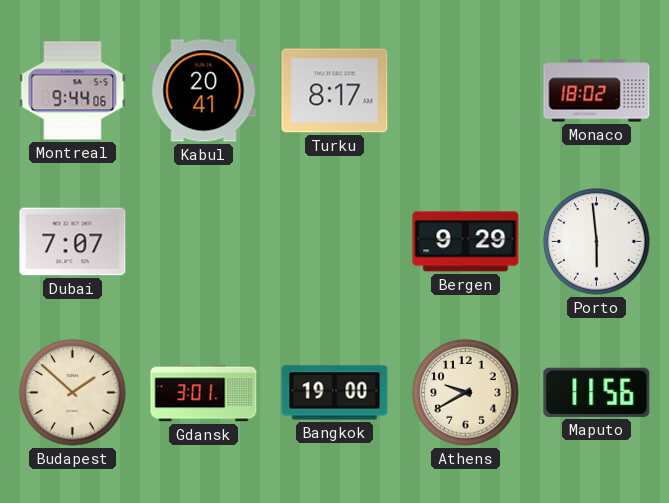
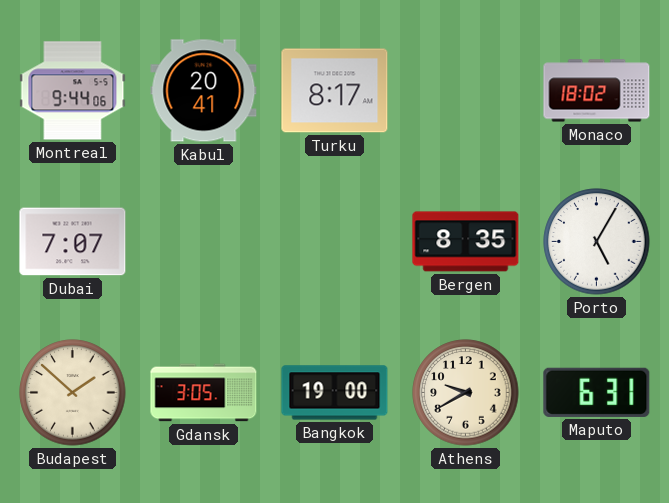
Bergen: 9:29 -> 8:35 (466, 242)
Porto: 5:59 -> 5:05 (597, 242)
Gdansk: 3:01 -> 3:05 (204, 393)
Maputo: 11:56 -> 6:31 (597, 392)
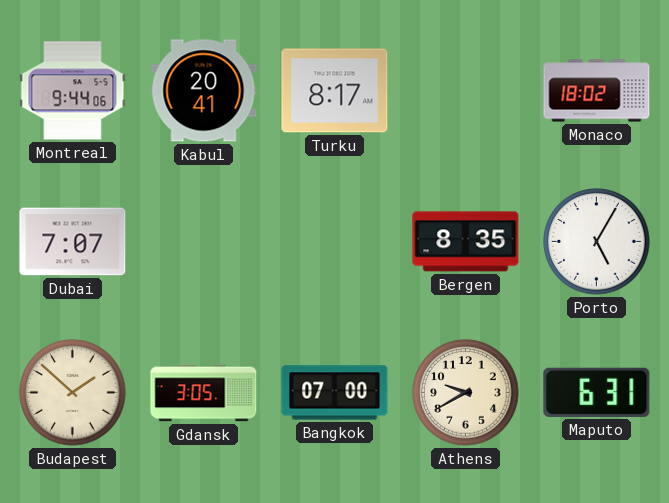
Bangkok: 19:00 -> 07:00 (335, 393)
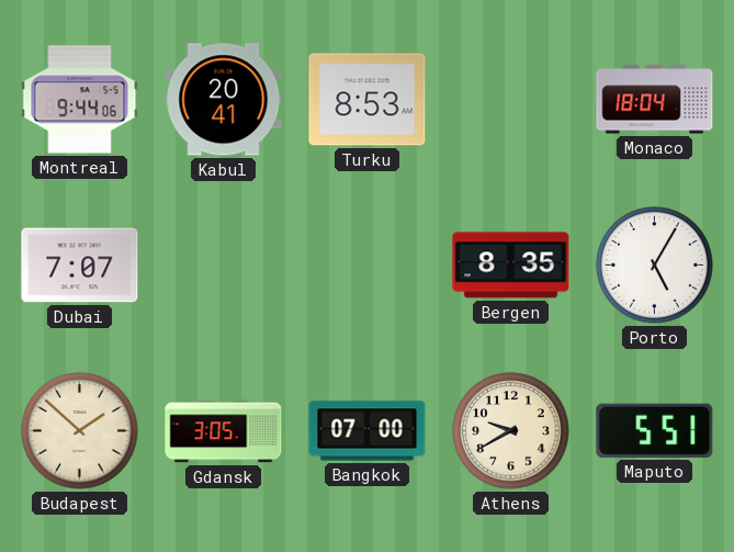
Turku: 8:17 -> 8:53 (368, 100)
Monaco: 18:02 -> 18:04 (655, 100)
Maputo: 6:31 -> 5:51 (655, 430)
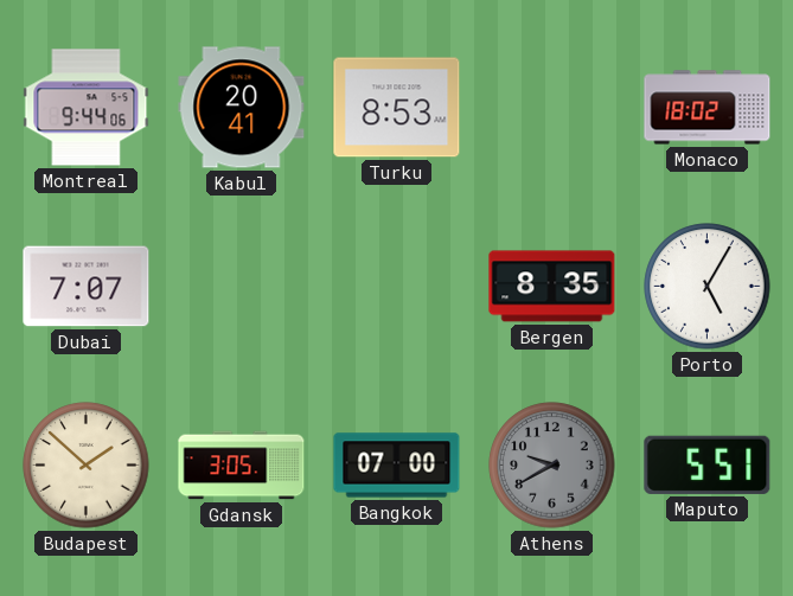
Monaco: 18:04 -> 18:02 (708, 108)
Athens dial: cream -> grey (552, 466)
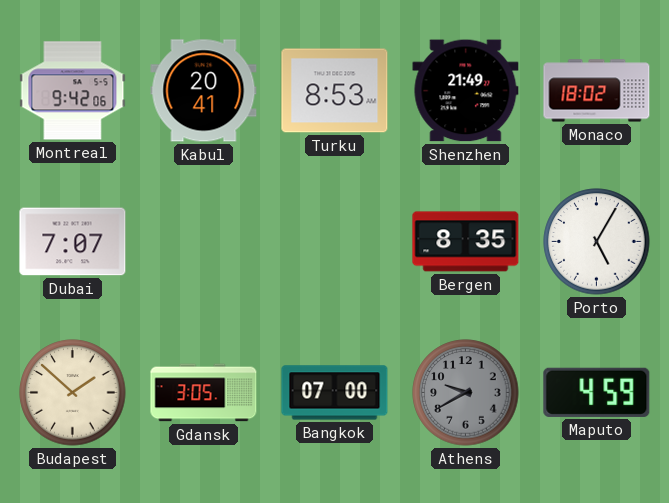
Montreal: 9:44 -> 9:42 (73, 91)
Shenzhen: none -> 21:49 (466, 91)
Maputo: 5:51 -> 4:59 (597, 392)
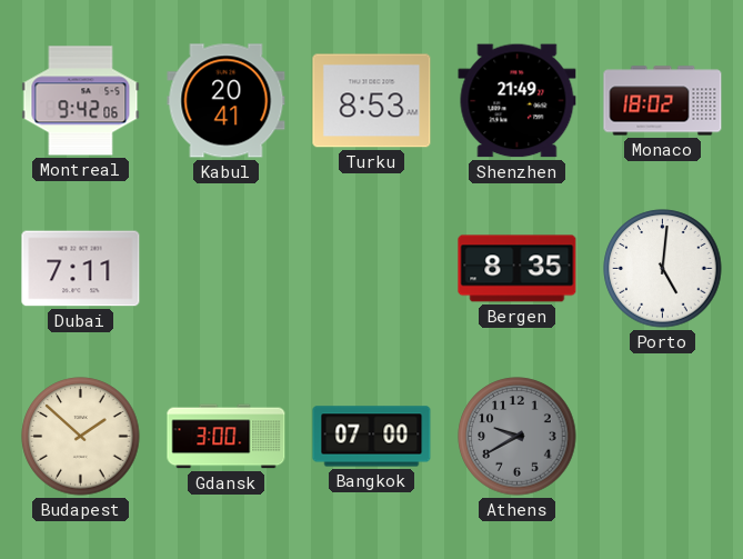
Dubai: 7:07 -> 7:11 (81, 269)
Porto: 5:05 -> 5:01 (663, 269)
Gdansk: 3:05 -> 3:00 (227, 437)
Maputo: 4:59 -> none (597, 392)
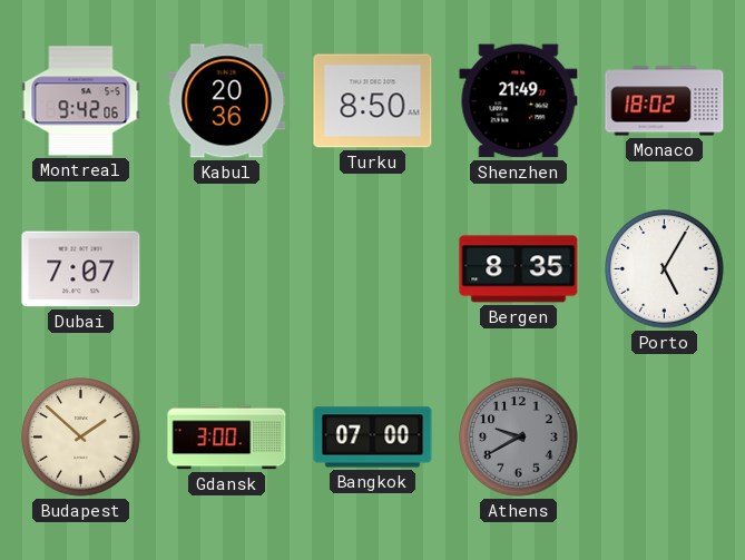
Kabul: 20:41 -> 20:36 (227, 101)
Turku: 8:53 -> 8:50 (373, 101)
Dubai: 7:11 -> 7:07 (81, 269)
Porto: 5:01 -> 5:05 (665, 269)
